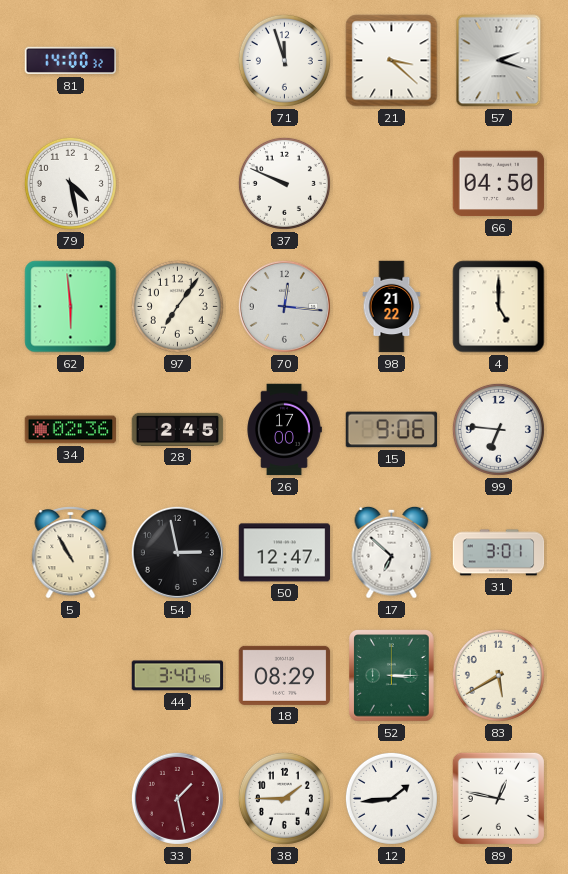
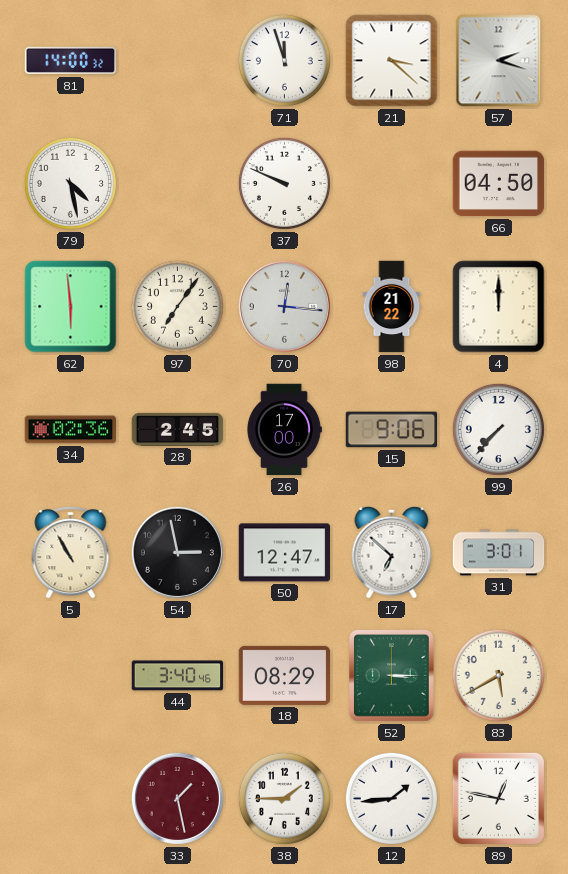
4: 5:00 -> 12:00 (499, 307)
99: 6:46 -> 7:37 (498, 429)
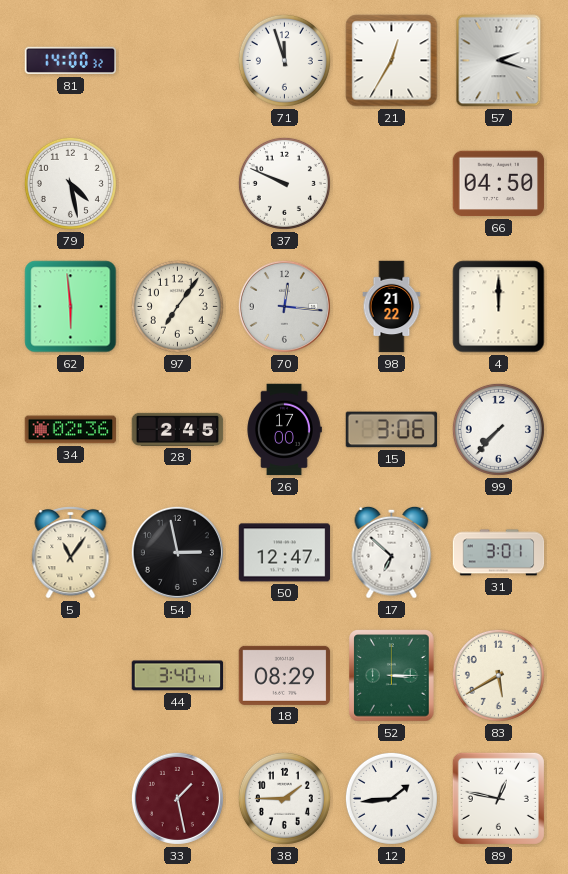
21: 3:22 -> 12:35 (392, 61)
15: 9:06 -> 3:06 (392, 430)
5: 10:55 -> 11:06 (71, 553)
44: 3:40:46 -> 3:40:41 (178, 676)
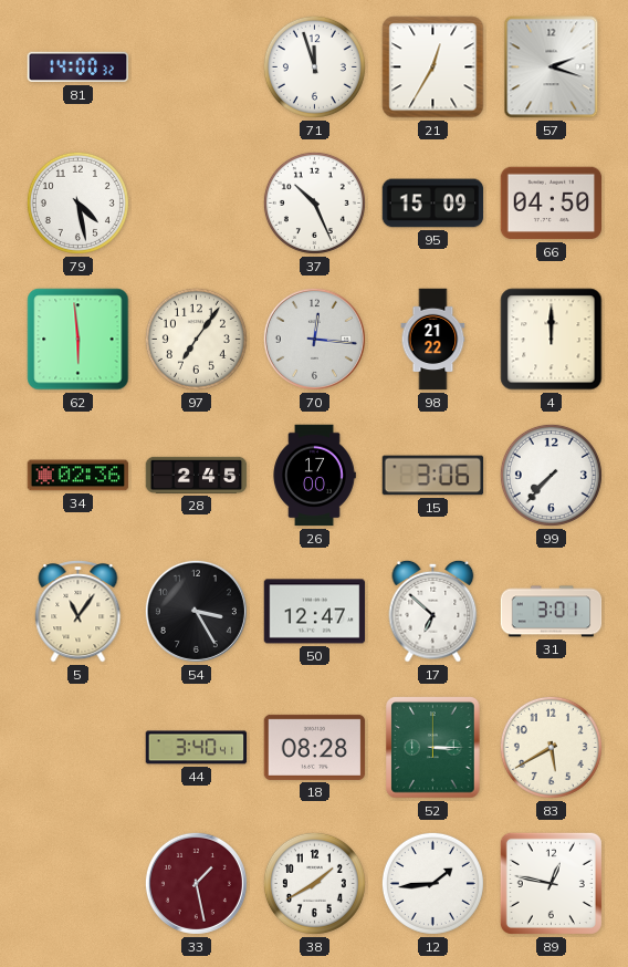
37: 9:49 -> 10:26 (314, 202)
95: none -> 15:09 (433, 204)
54: 2:58 -> 3:25 (196, 611)
18: 08:29 -> 08:28 (315, 747)
38: 1:45 -> 1:40 (314, 883)
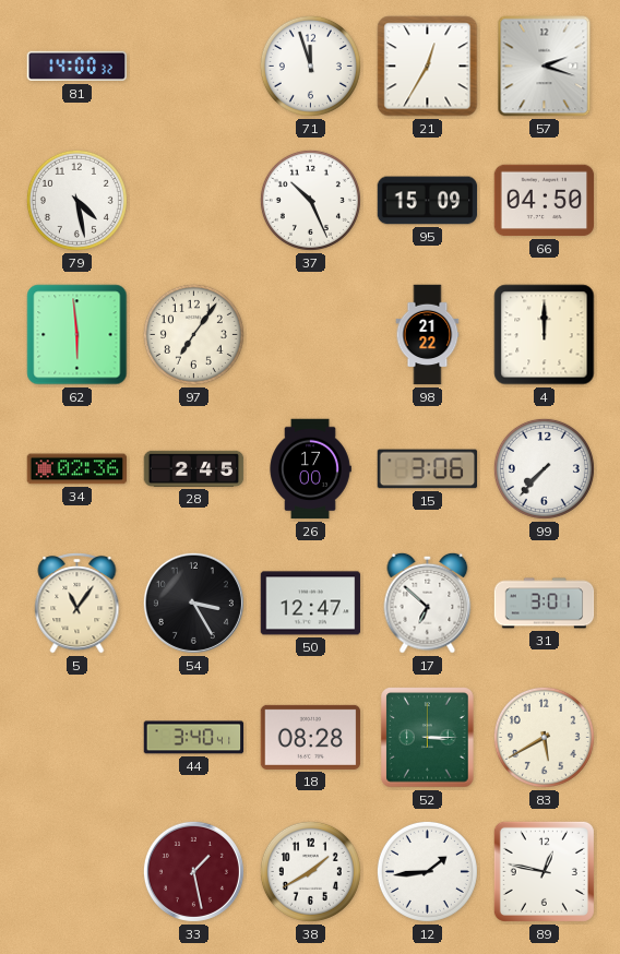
70: 12:16 -> none (314, 339)
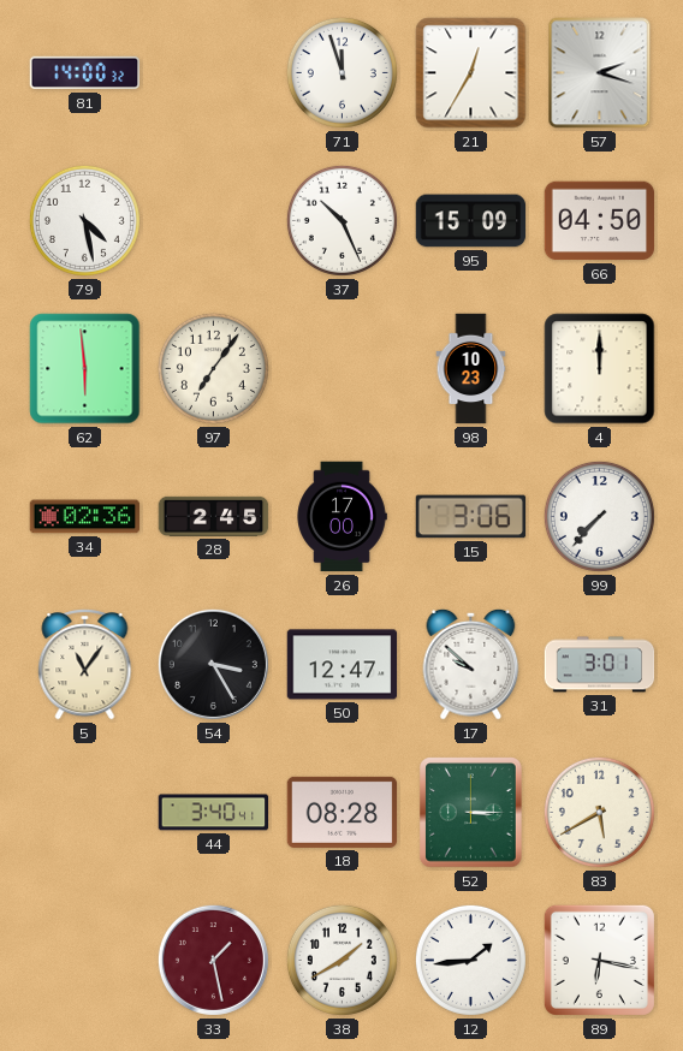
98: 21:22 -> 10:23 (471, 369)
17: 6:52 -> 9:52 (471, 664)
89: 12:47 -> 6:17 (599, 960)
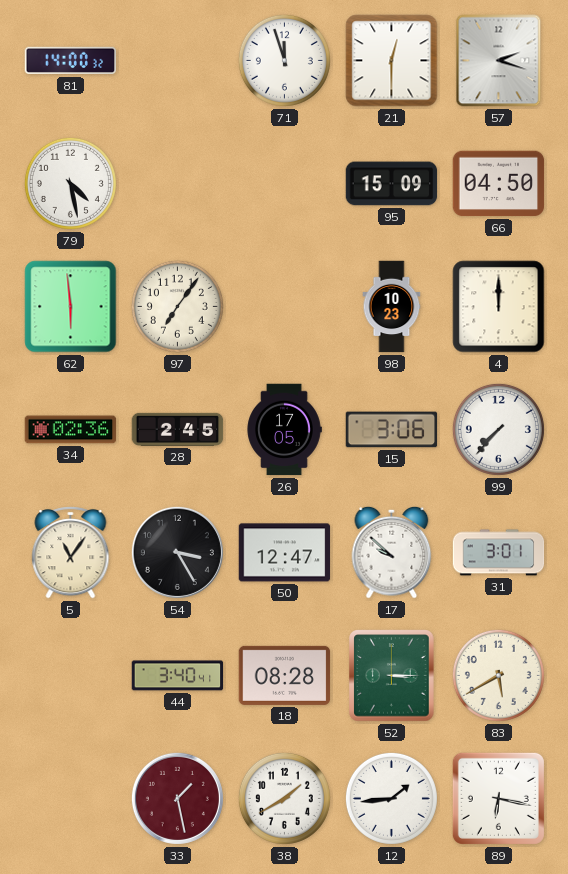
21: 12:35 -> 12:30 (392, 61)
37: 10:26 -> none (341, 220)
26: 17:00 -> 17:05 (284, 430)
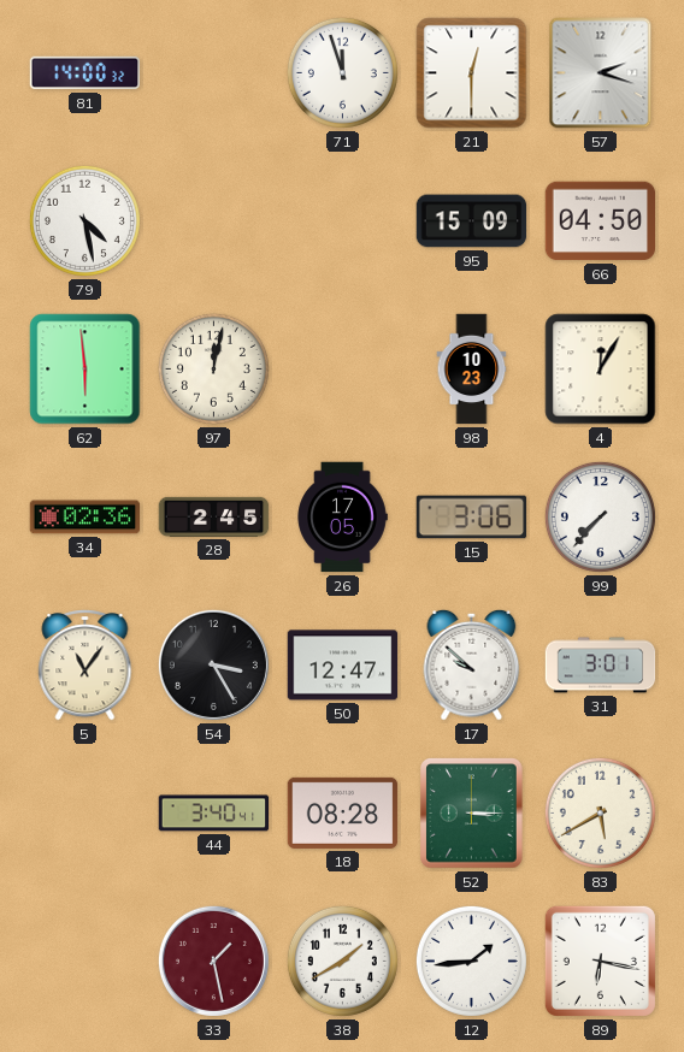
97: 7:06 -> 12:02 (213, 368)
4: 12:00 -> 12:05 (601, 370)
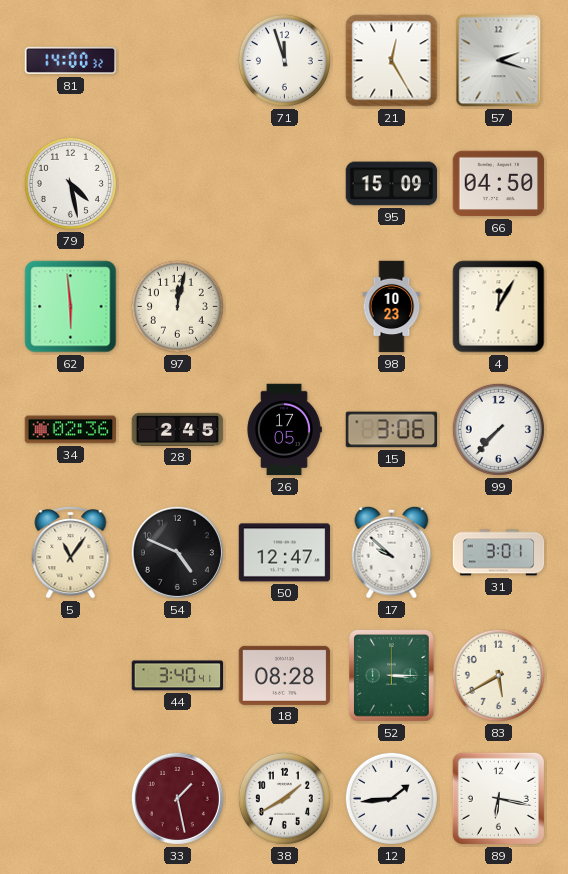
21: 12:30 -> 12:25 (392, 61)
54: 3:25 -> 4:49 (177, 552)
